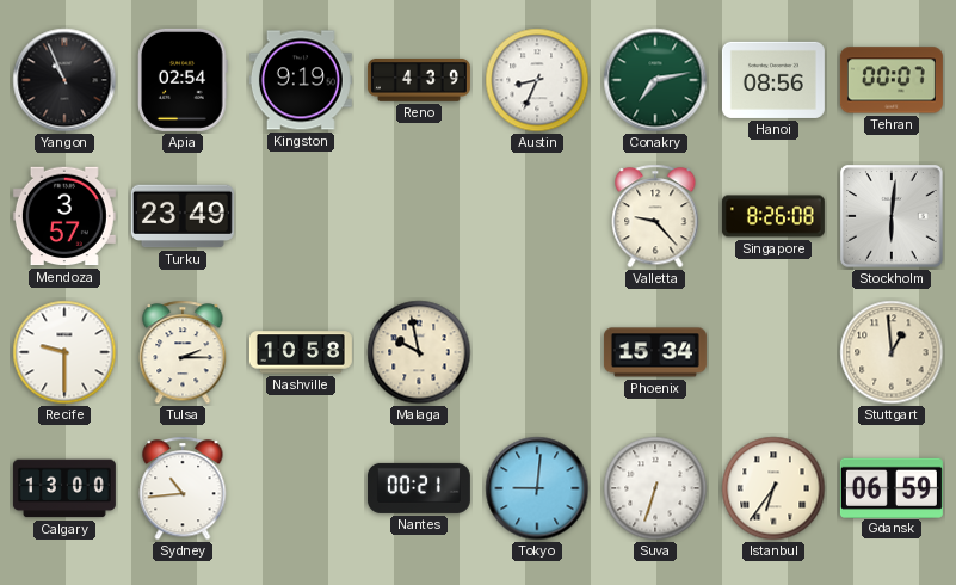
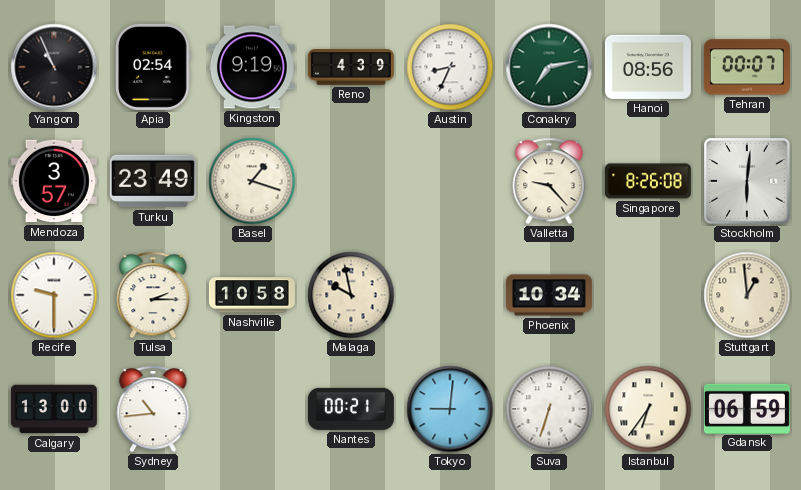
Basel: none -> 1:18 (252, 181)
Phoenix: 15:34 -> 10:34 (549, 295)
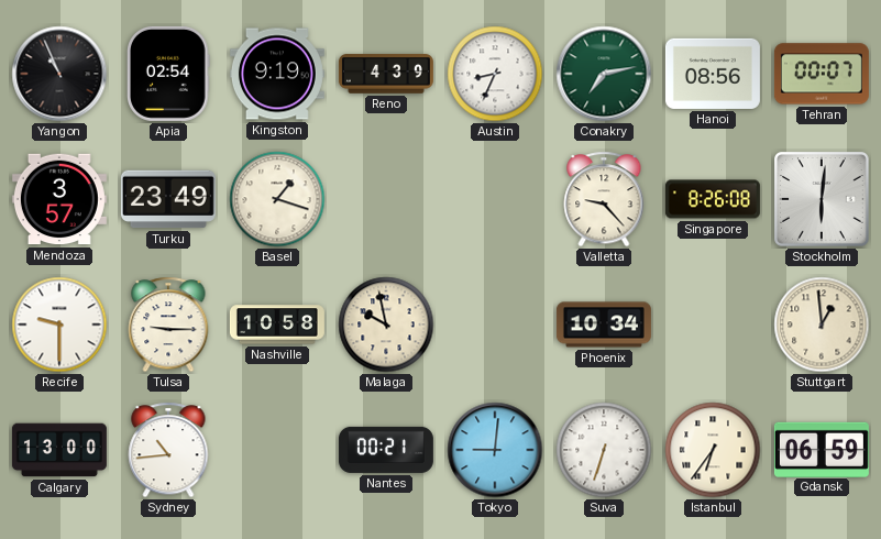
Tulsa: 2:15 -> 9:15 (168, 324)
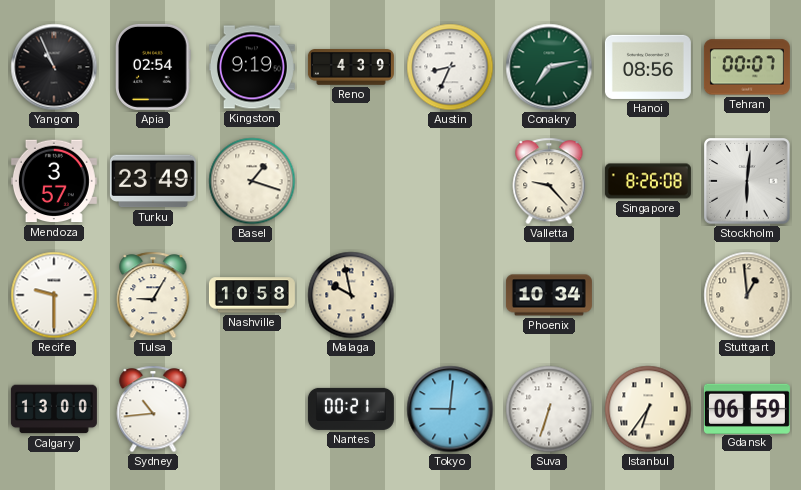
Tulsa: 9:15 -> 9:05 (153, 295)
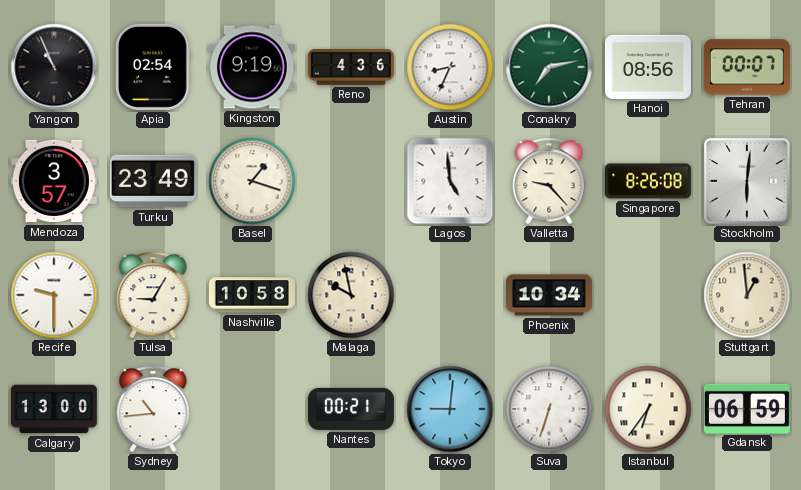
Reno: 4:39 -> 4:36 (351, 67)
Lagos: none -> 4:59 (450, 181)
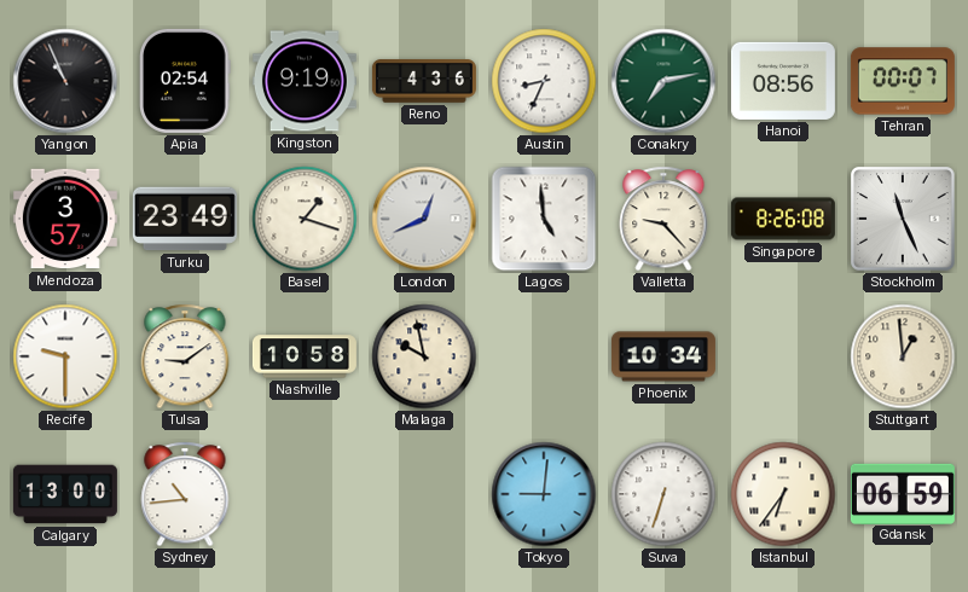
London: none -> 12:41 (424, 219)
Stockholm: 6:01 -> 11:26 (903, 219)
Tulsa: 9:05 -> 9:09 (185, 356)
Nantes: 00:21 -> none (351, 409)
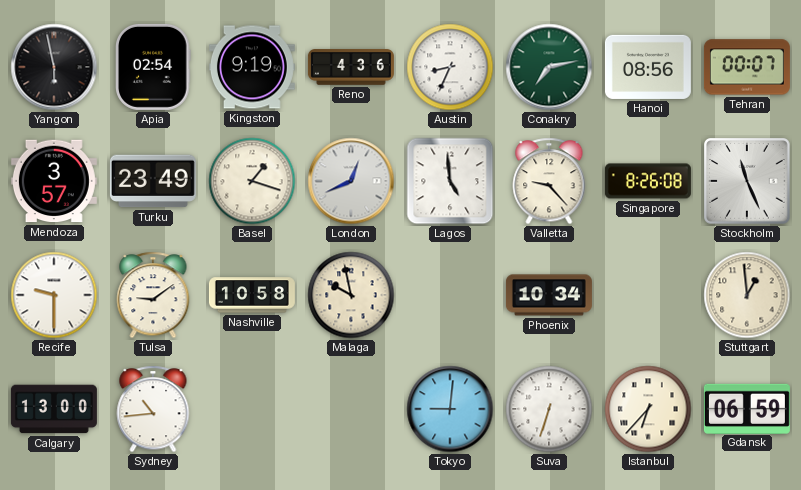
Yangon: 10:56 -> 5:58 (54, 67)
Istanbul: 6:36 -> 6:37 (648, 409)
